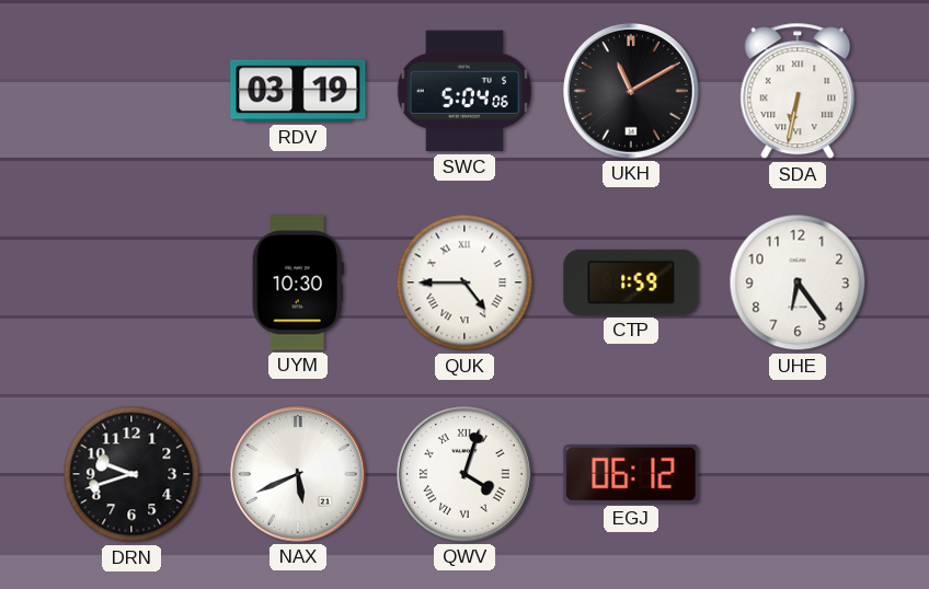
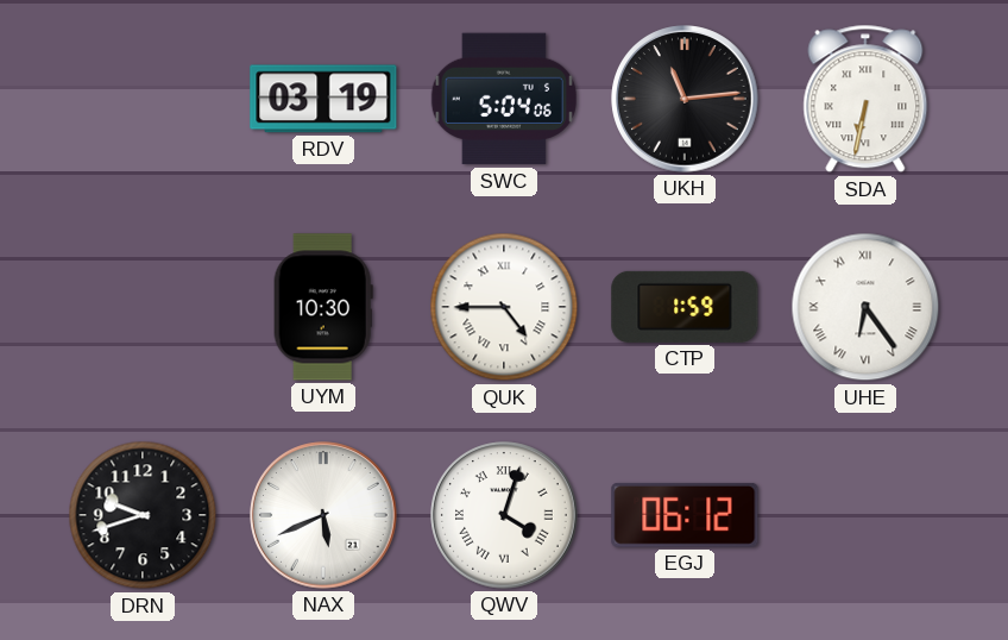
UKH: 11:10 -> 11:14 (685, 99)
UHE numerals: Arabic -> Roman (865, 307)
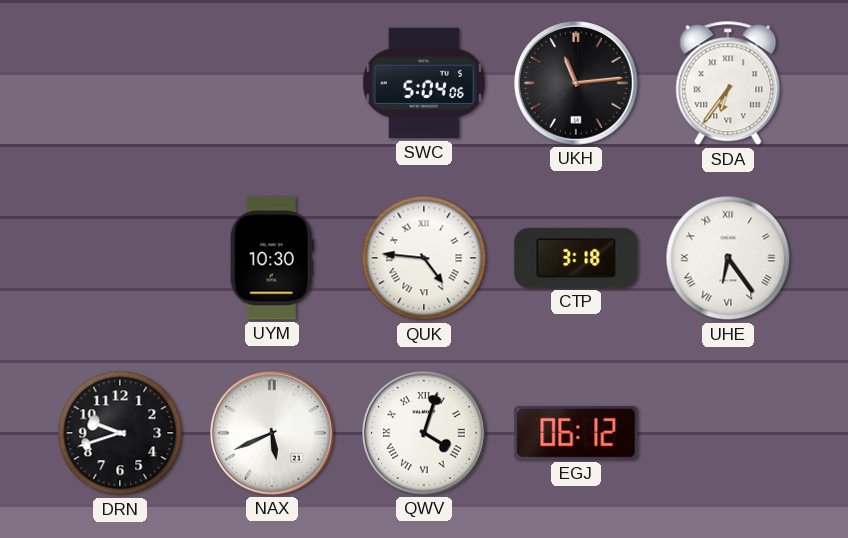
RDV: 03:19 -> none (323, 99)
SDA: 6:32 -> 6:36 (728, 83)
QUK: 4:45 -> 4:46 (424, 258)
CTP: 1:59 -> 3:18 (576, 258)
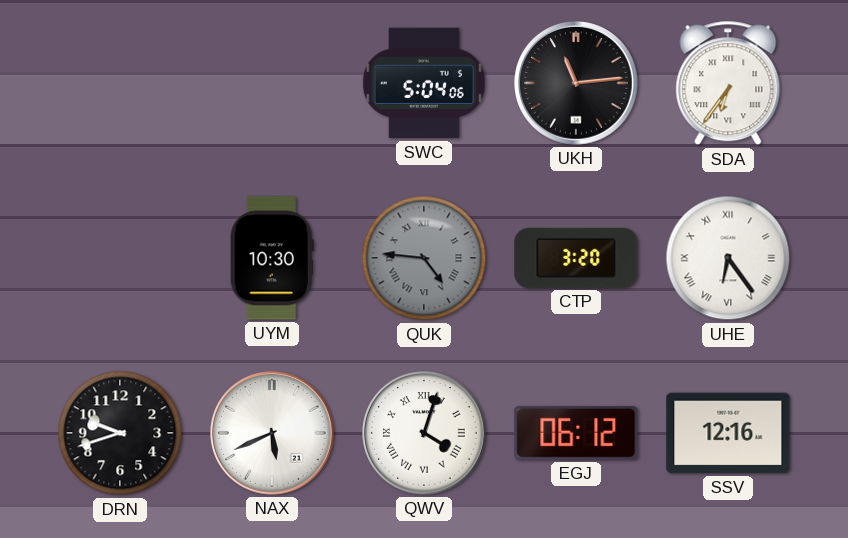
QUK dial: white -> grey (424, 258)
CTP: 3:18 -> 3:20 (576, 258)
SSV: none -> 12:16 (728, 433)
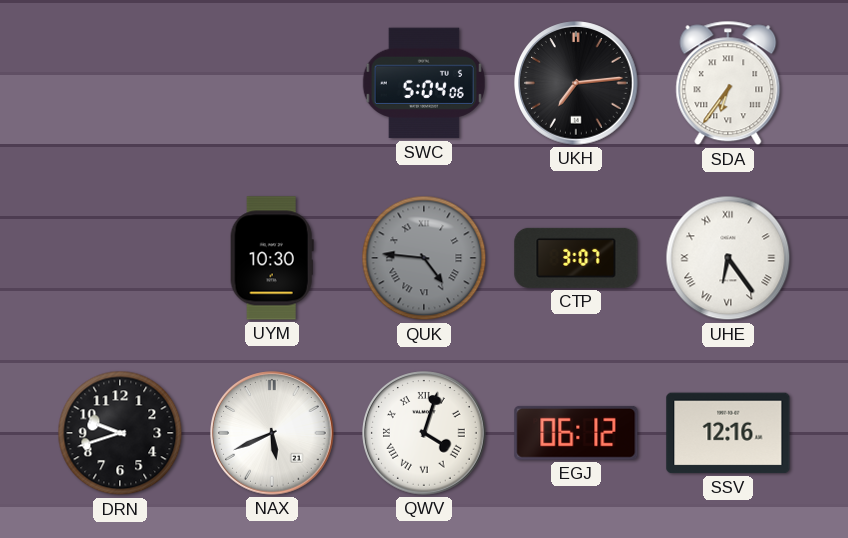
UKH: 11:14 -> 7:14 (576, 83)
CTP: 3:20 -> 3:07 (576, 258)
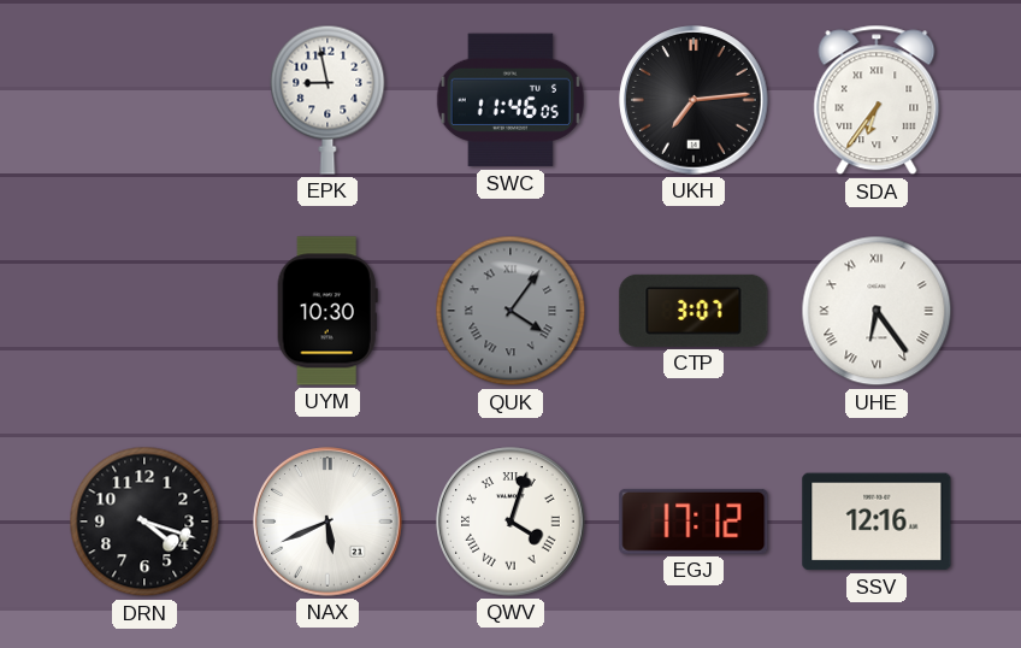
EPK: none -> 8:58 (327, 100)
SWC: 5:04 -> 11:46 (511, 100)
QUK: 4:46 -> 4:06 (511, 311)
DRN: 9:42 -> 4:18 (144, 522)
EGJ: 06:12 -> 17:12 (694, 522)
